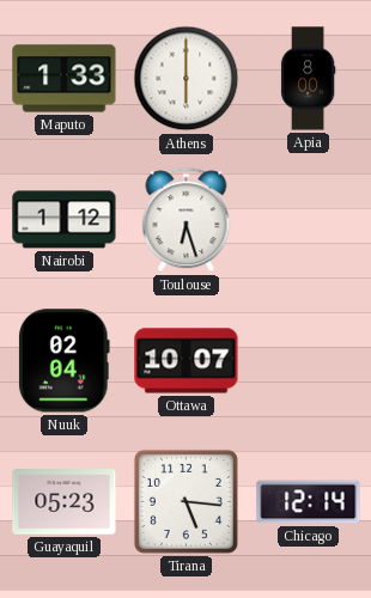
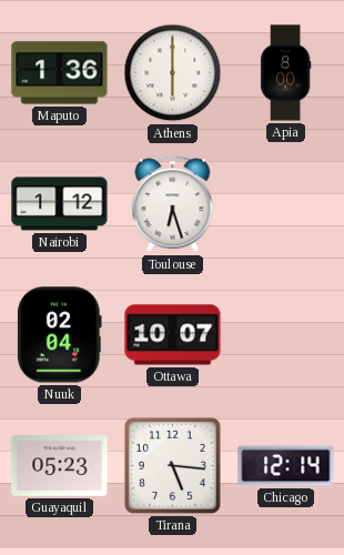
Maputo: 1:33 -> 1:36 (60, 73)
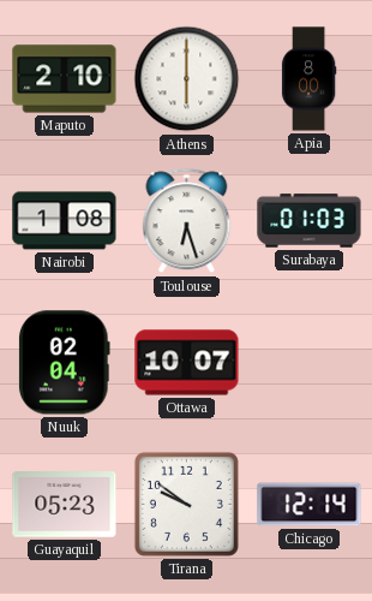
Maputo: 1:36 -> 2:10 (65, 79)
Nairobi: 1:12 -> 1:08 (65, 221)
Surabaya: none -> 01:03 (310, 221)
Tirana: 5:16 -> 9:51 (186, 504)
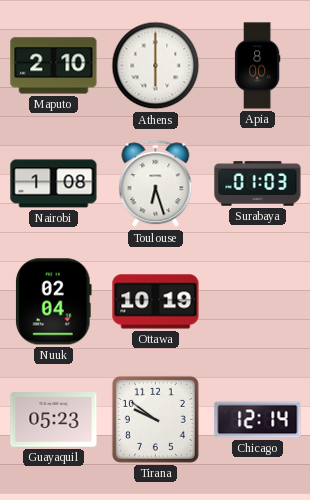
Ottawa: 10:07 -> 10:19 (156, 302)
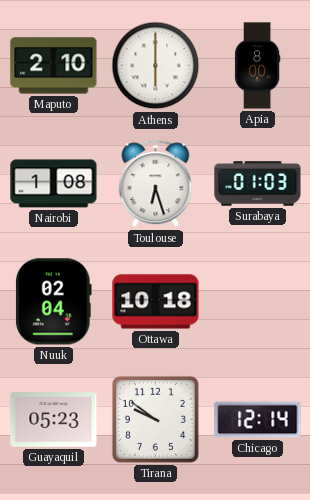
Ottawa: 10:19 -> 10:18 (156, 302)
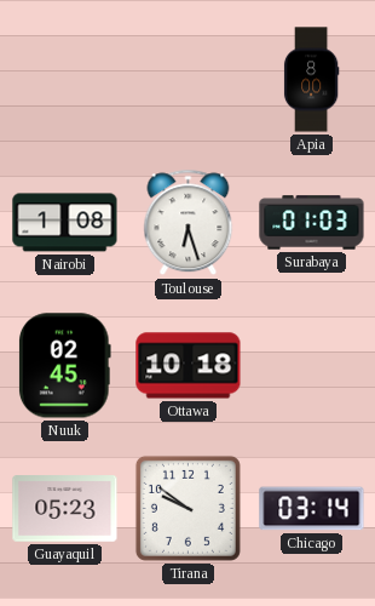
Maputo: 2:10 -> none (54, 66)
Athens: 6:00 -> none (156, 66)
Nuuk: 02:04 -> 02:45 (64, 366)
Chicago: 12:14 -> 03:14 (312, 509)
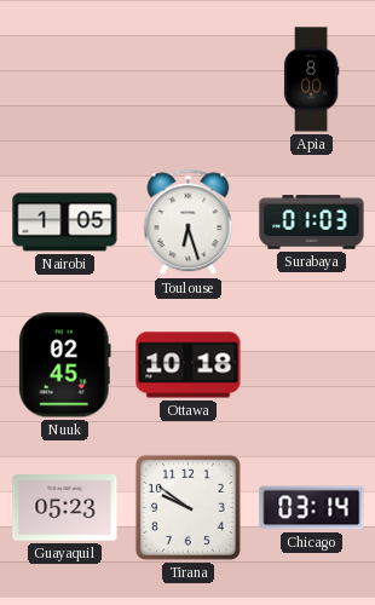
Nairobi: 1:08 -> 1:05 (65, 223)
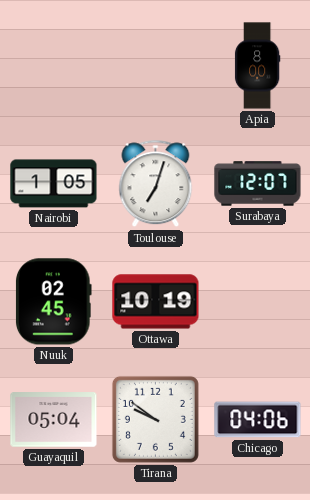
Toulouse: 6:27 -> 7:03 (156, 184)
Surabaya: 01:03 -> 12:07 (258, 184)
Ottawa: 10:18 -> 10:19 (156, 302)
Guayaquil: 05:23 -> 05:04 (54, 420)
Chicago: 03:14 -> 04:06 (258, 420)
